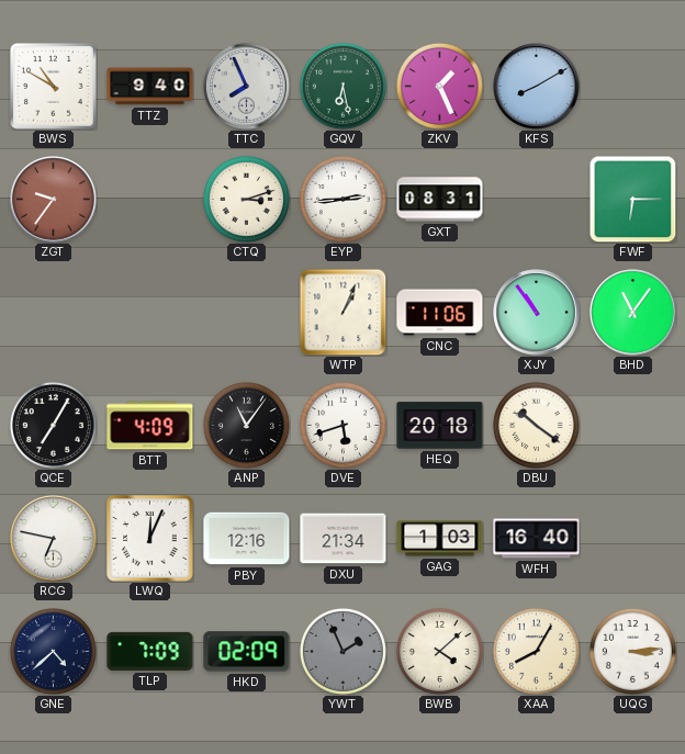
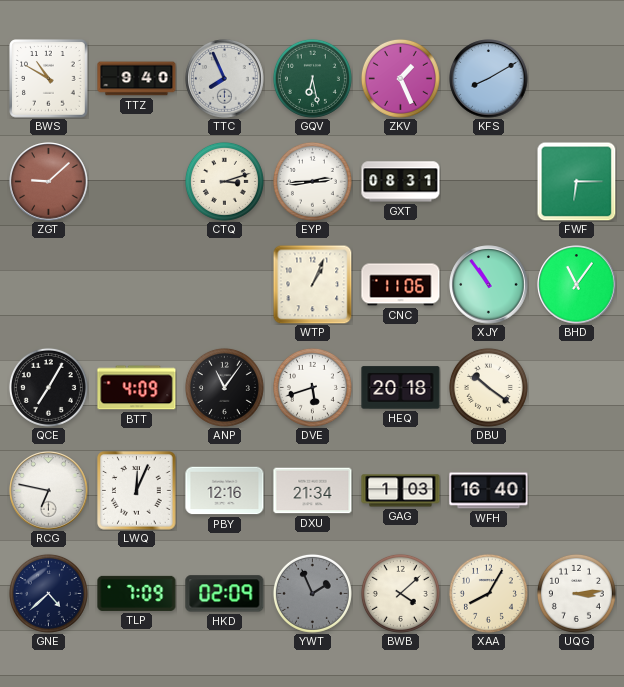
ZGT: 9:36 -> 9:08 (49, 182)
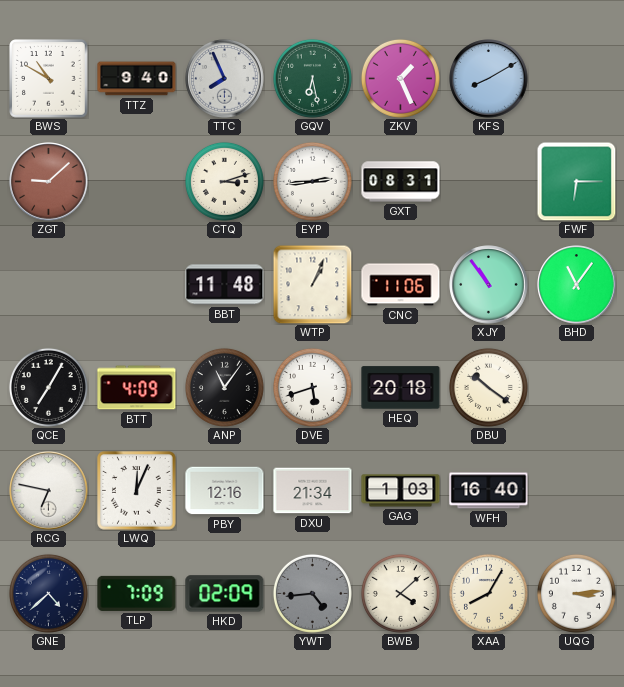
BBT: none -> 11:48 (225, 285)
YWT: 1:56 -> 4:44 (312, 593)
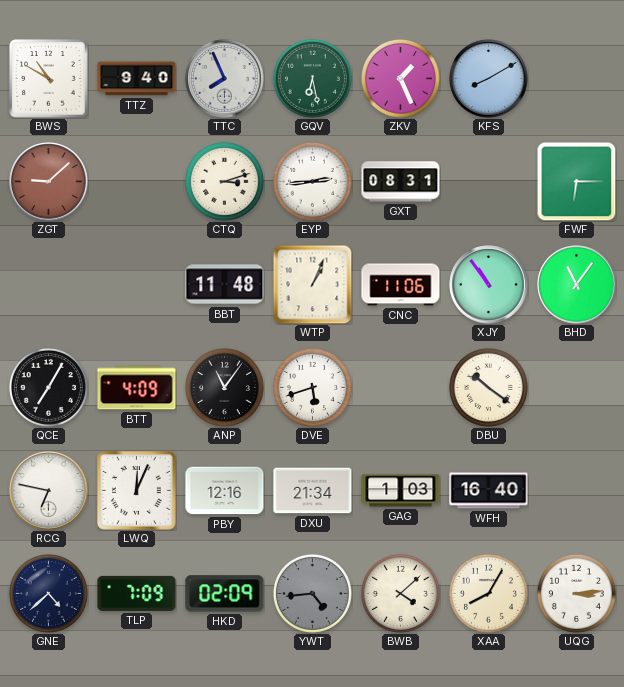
HEQ: 20:18 -> none (401, 388)
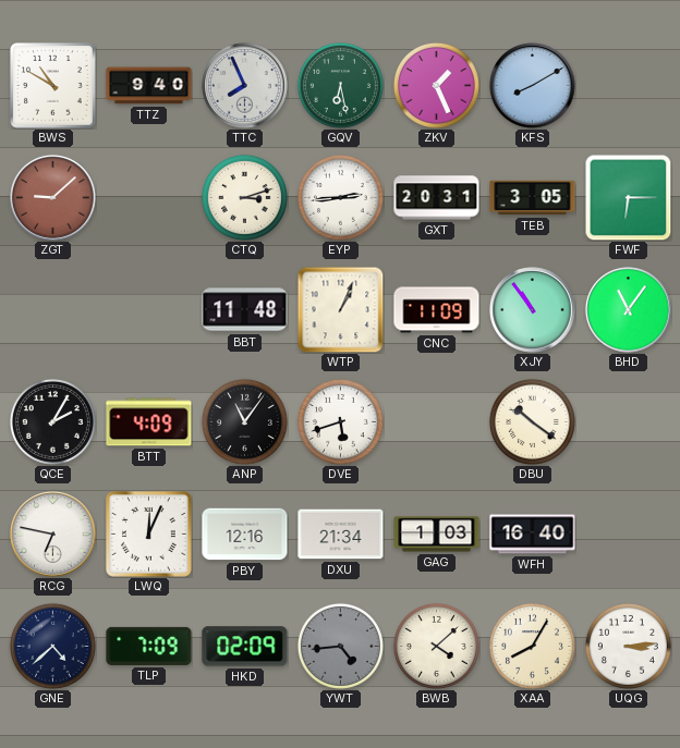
GXT: 08:31 -> 20:31 (437, 198)
TEB: none -> 3:05 (533, 198)
CNC: 11:06 -> 11:09 (437, 310)
QCE: 7:05 -> 2:05 (52, 421)
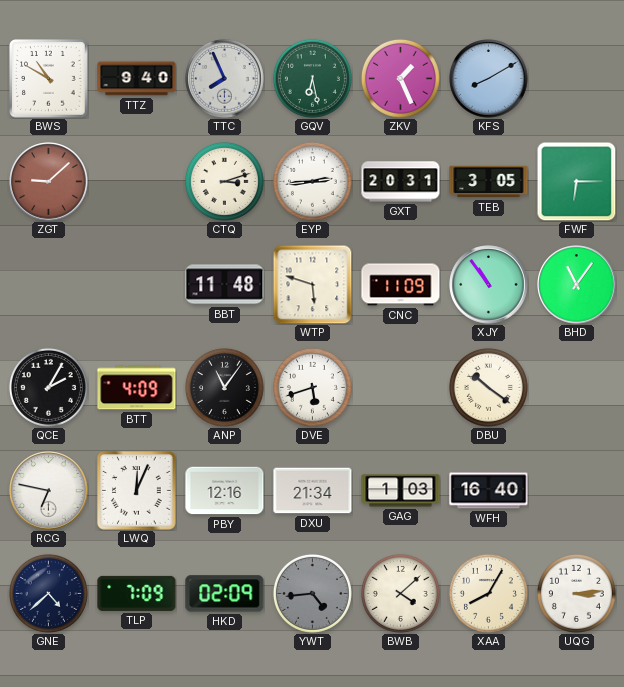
WTP: 1:04 -> 5:48 (312, 284)
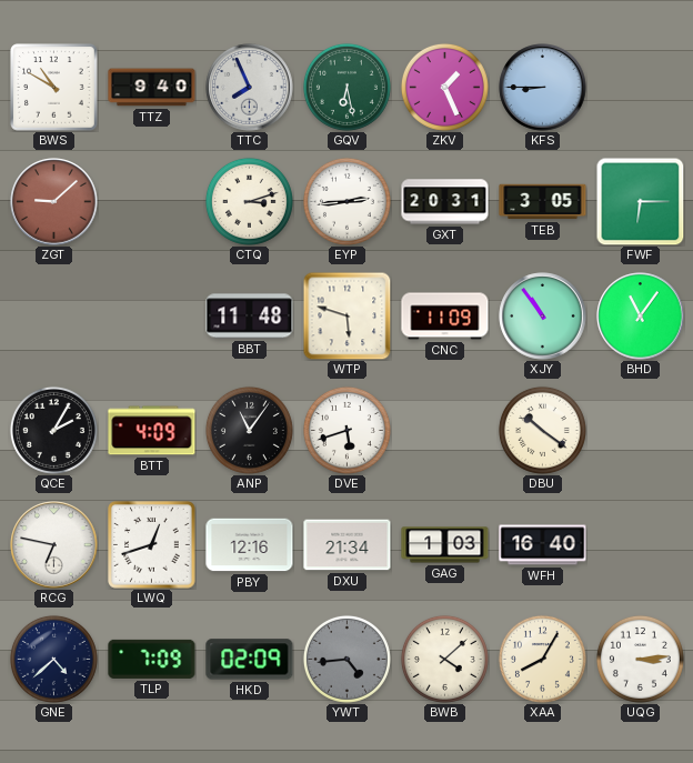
KFS: 8:10 -> 8:45 (543, 88)
LWQ: 12:04 -> 12:42 (152, 545)
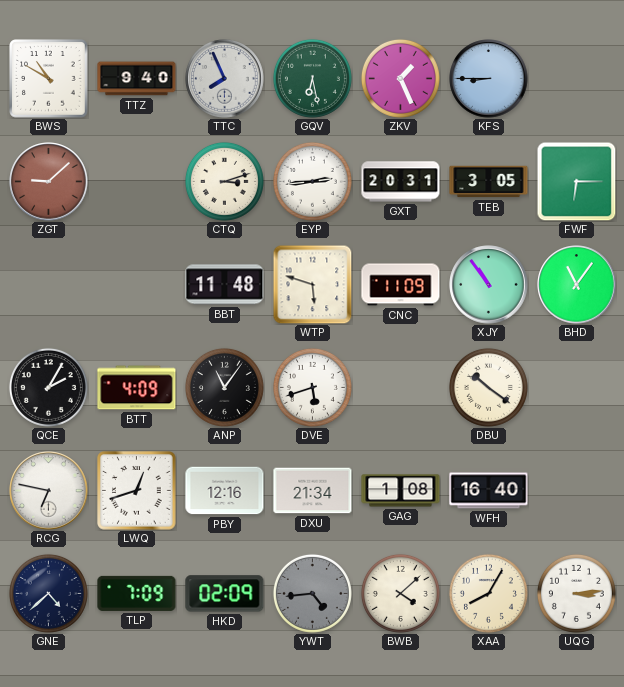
GAG: 1:03 -> 1:08 (401, 491)
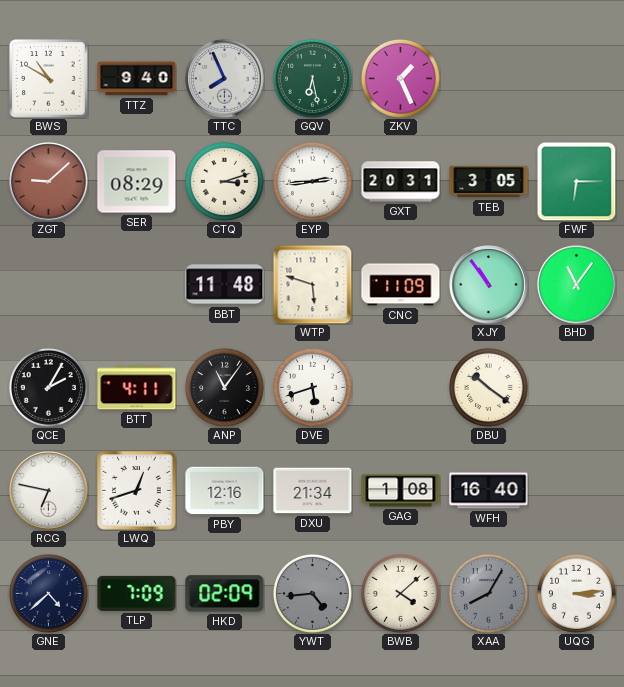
KFS: 8:45 -> none (489, 79)
SER: none -> 08:29 (137, 182)
BTT: 4:09 -> 4:11 (137, 388)
XAA dial: cream -> grey (488, 593)
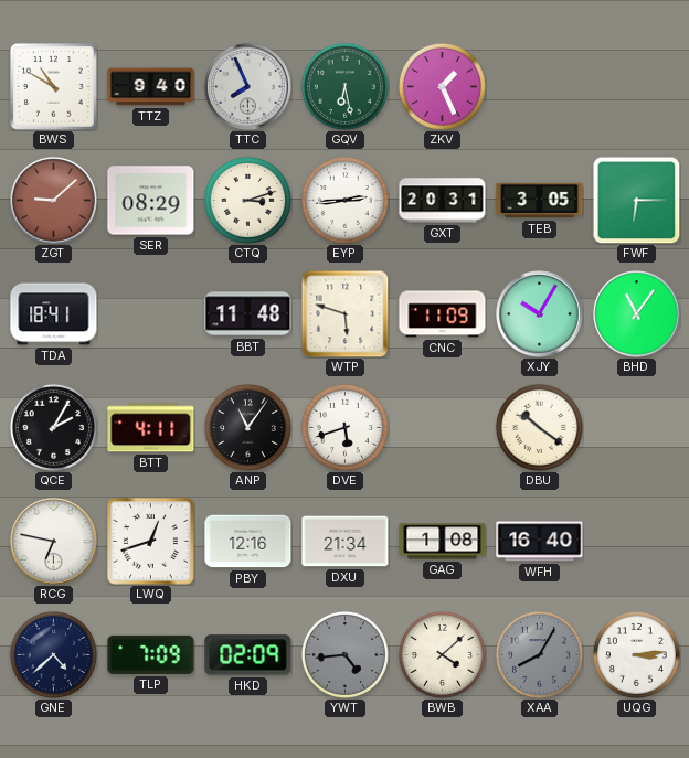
TDA: none -> 18:41 (54, 314)
XJY: 10:54 -> 10:05 (540, 314)
